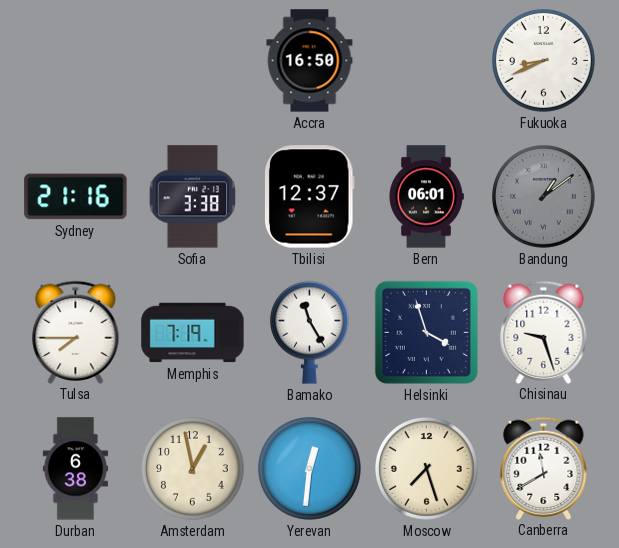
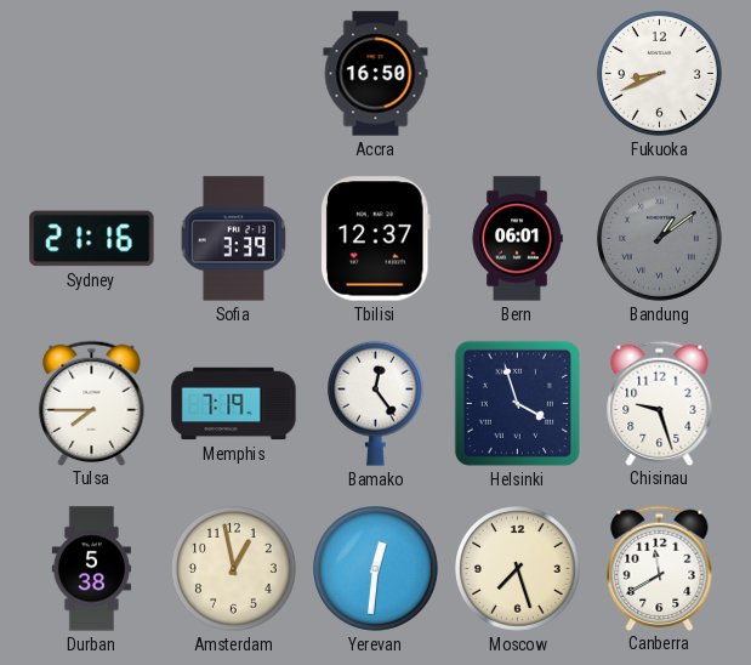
Sofia: 3:38 -> 3:39 (234, 239)
Bamako: 11:25 -> 12:24 (375, 403)
Durban: 6:38 -> 5:38 (91, 569)
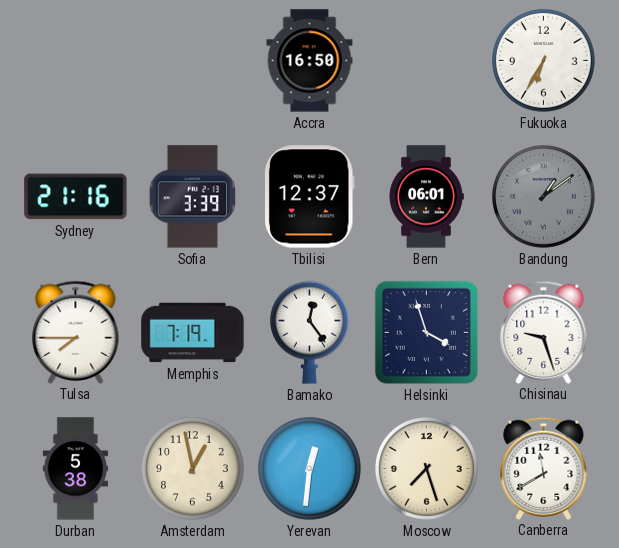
Fukuoka: 8:41 -> 6:35 (544, 61)
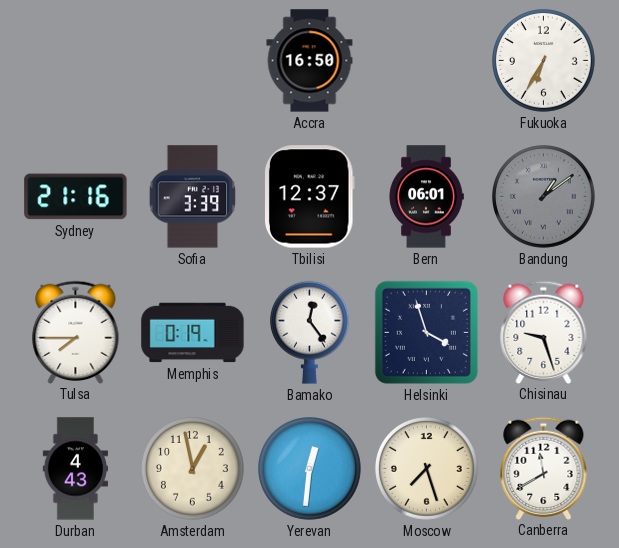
Memphis: 7:19 -> 0:19 (193, 333)
Durban: 5:38 -> 4:43 (75, 469)
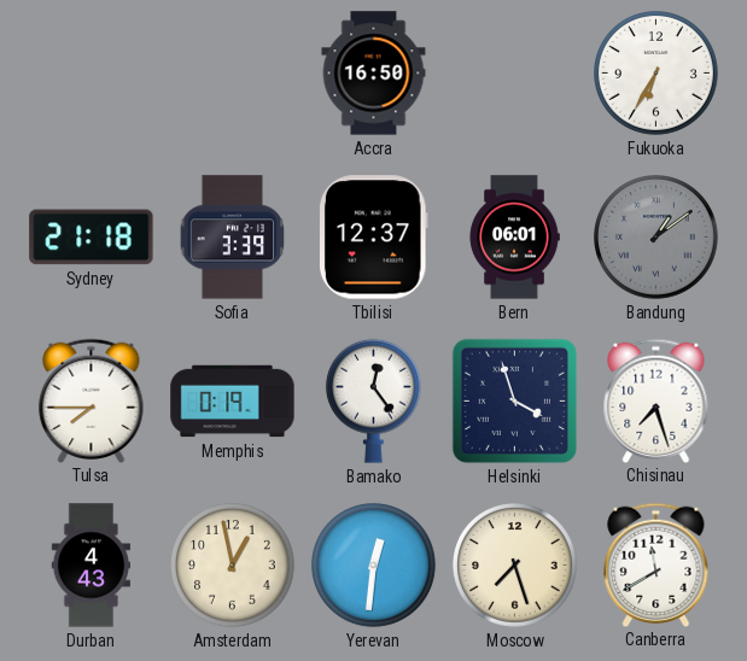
Sydney: 21:16 -> 21:18 (92, 238)
Chisinau: 9:27 -> 7:27 (656, 400)
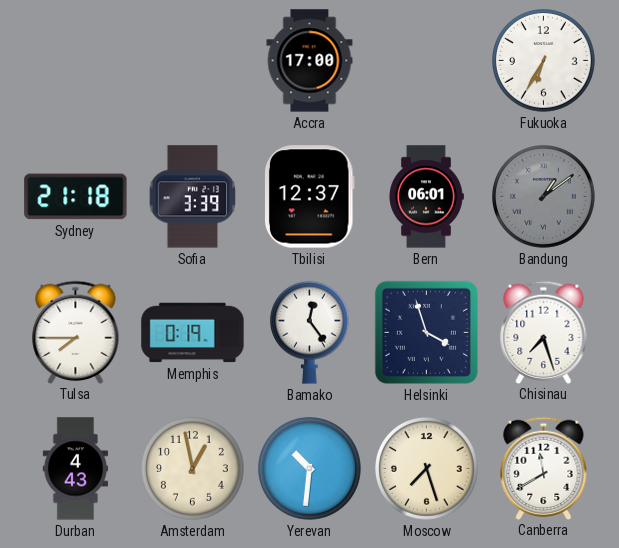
Accra: 16:50 -> 17:00 (310, 61)
Yerevan: 12:31 -> 10:31 (310, 469)
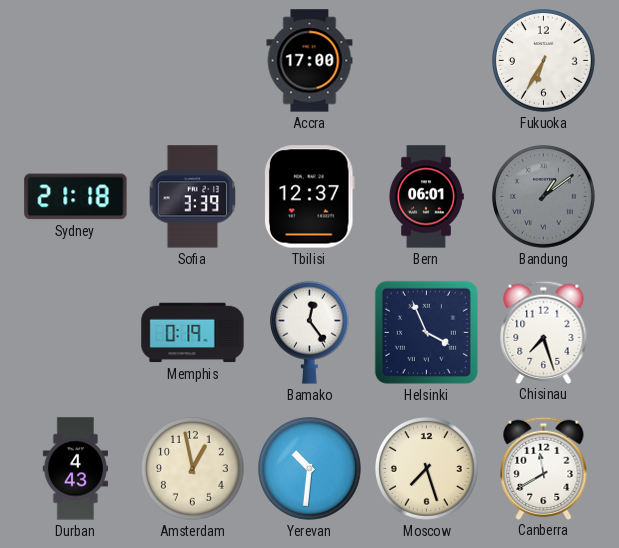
Tulsa: 7:45 -> none (76, 332)
Helsinki: 3:57 -> 3:56 (426, 332)
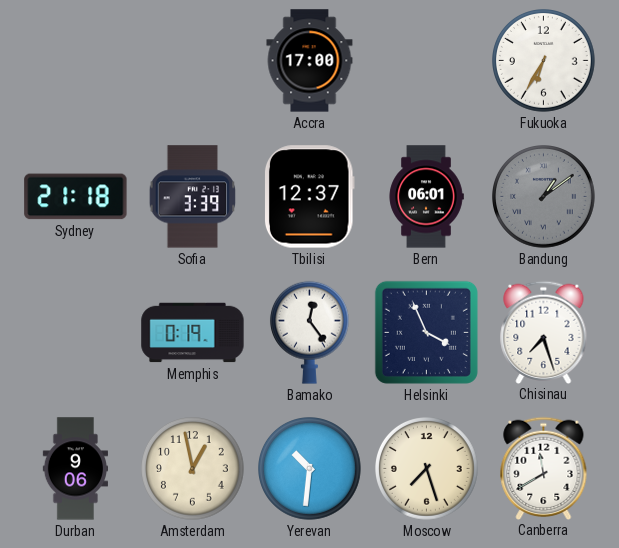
Durban: 4:43 -> 9:06 (75, 469)
